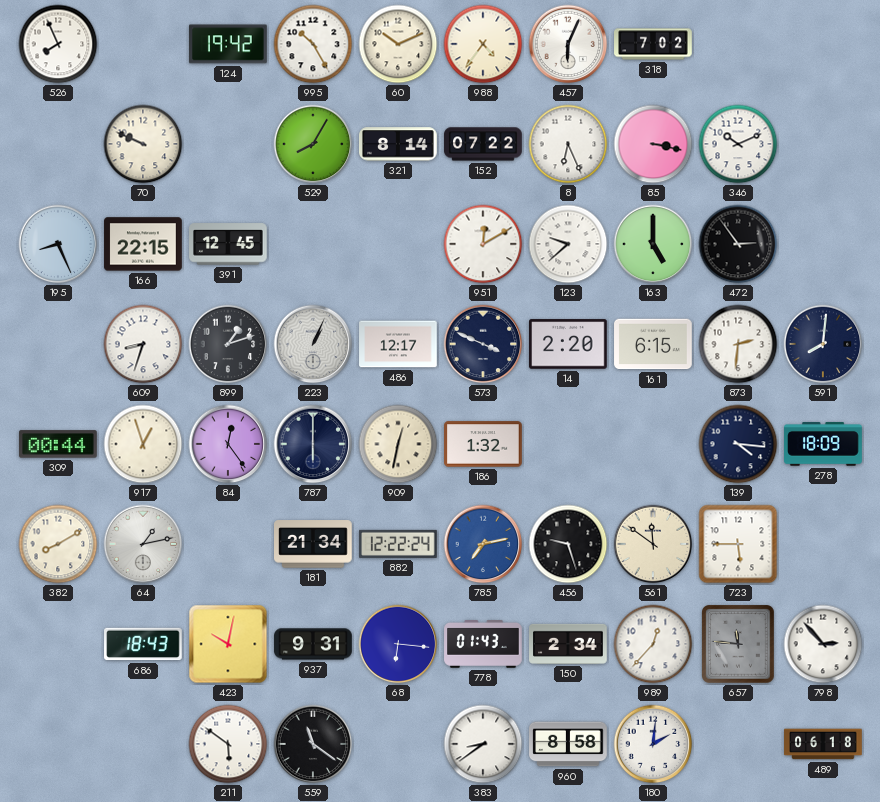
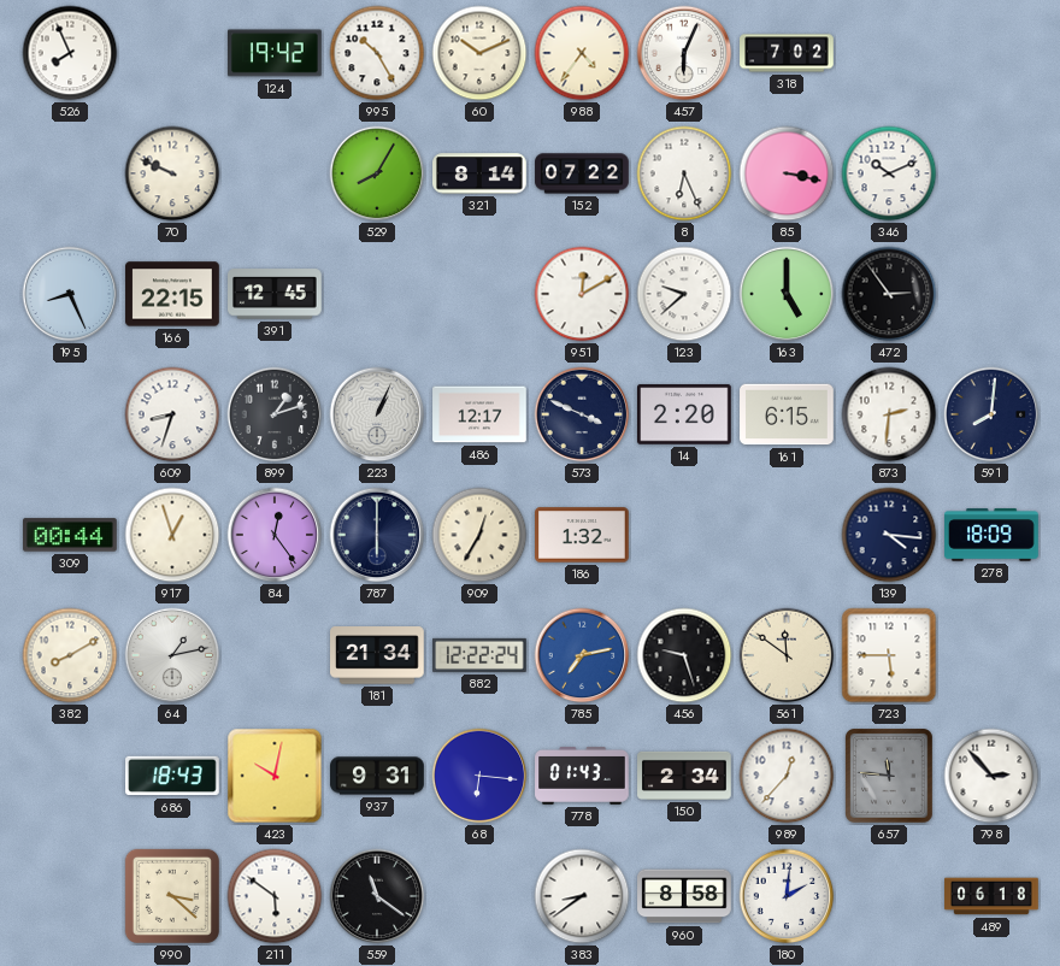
909: 12:32 -> 12:35 (479, 535)
990: none -> 3:22 (172, 896)
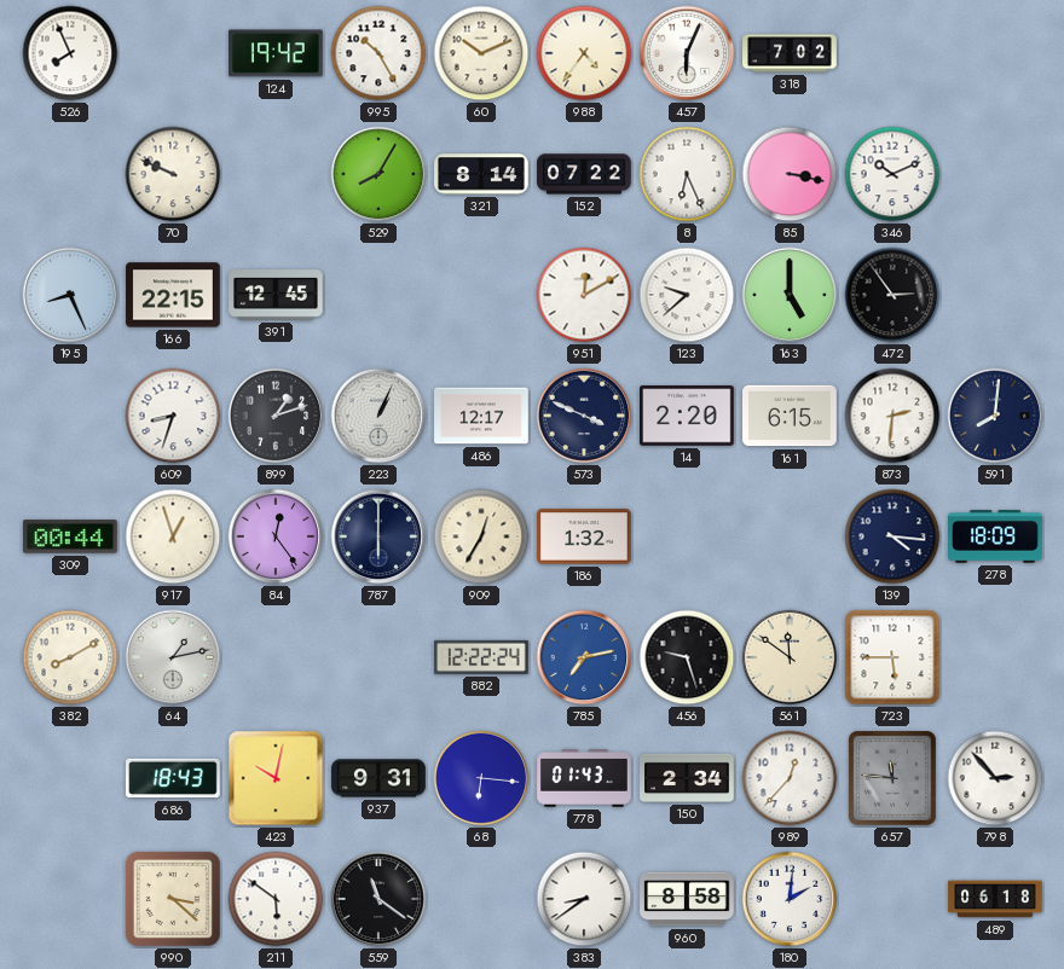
181: 21:34 -> none (378, 655)
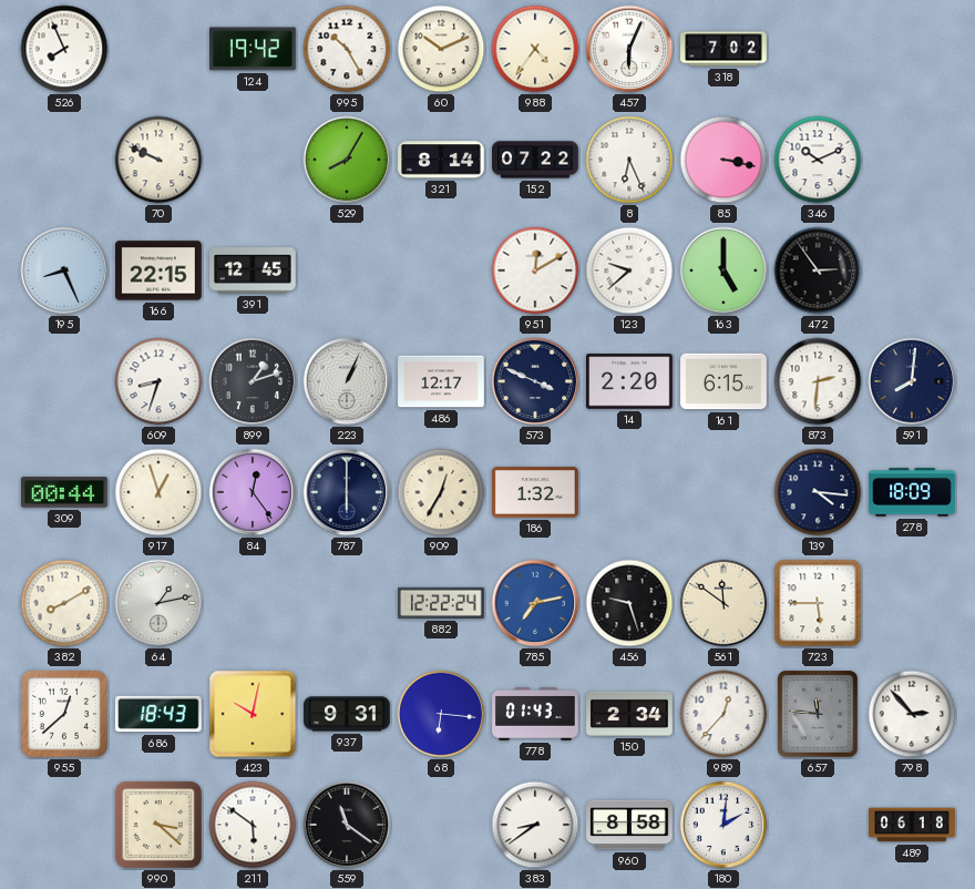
955: none -> 12:38 (64, 714)
